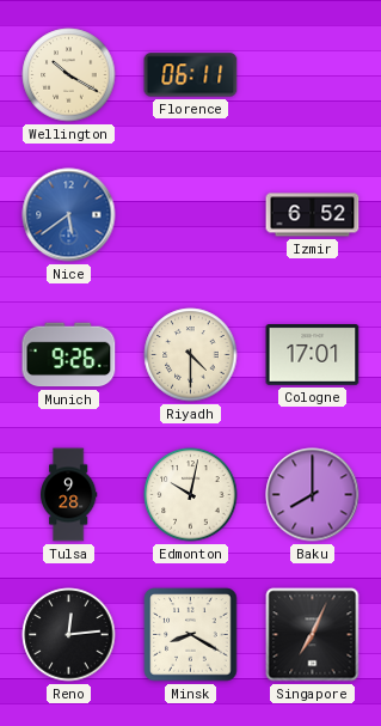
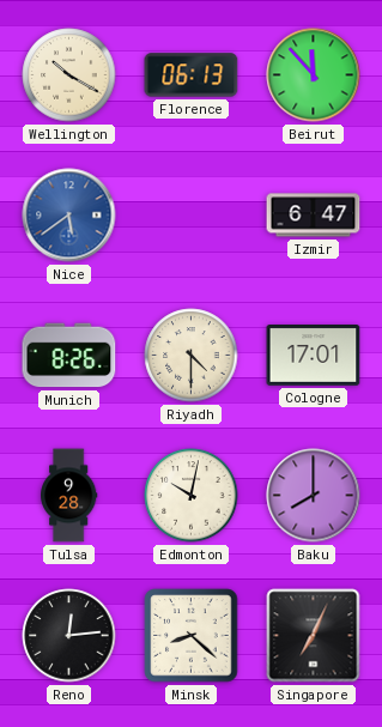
Florence: 06:11 -> 06:13 (192, 75)
Beirut: none -> 11:53 (314, 75)
Izmir: 6:52 -> 6:47 (314, 216)
Munich: 9:26 -> 8:26 (69, 356)
Minsk: 8:20 -> 8:22 (192, 636)
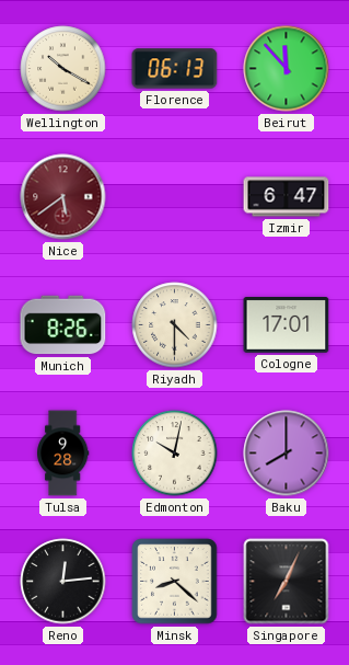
Nice dial: blue -> burgundy (63, 197)
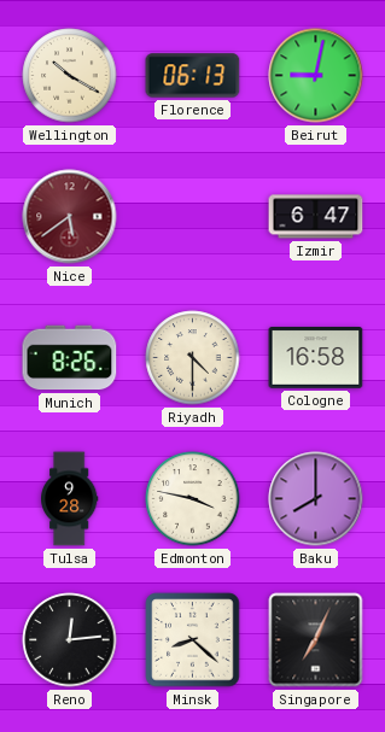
Beirut: 11:53 -> 9:02 (316, 76)
Cologne: 17:01 -> 16:58 (316, 358)
Edmonton: 10:02 -> 3:47 (193, 499)
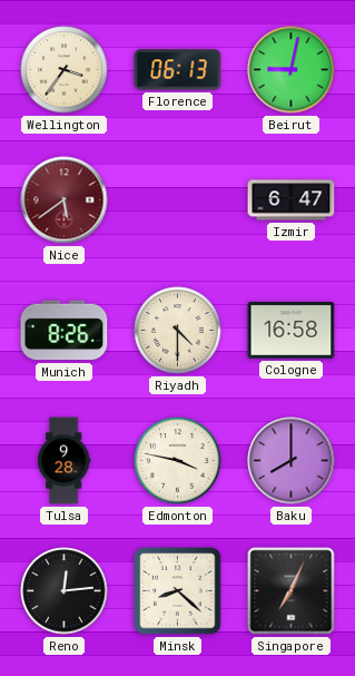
Wellington: 10:20 -> 3:36 (65, 70)
